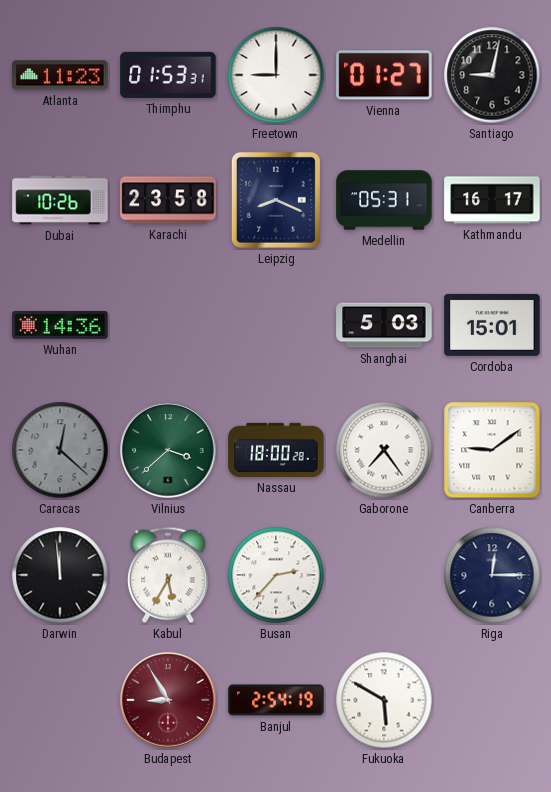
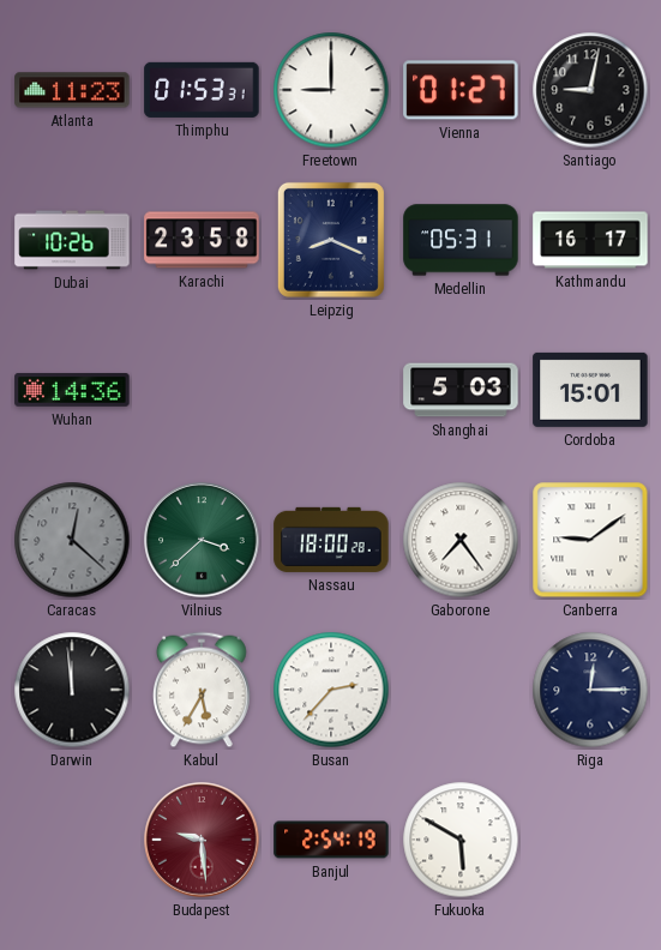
Budapest: 8:55 -> 9:29 (202, 840)
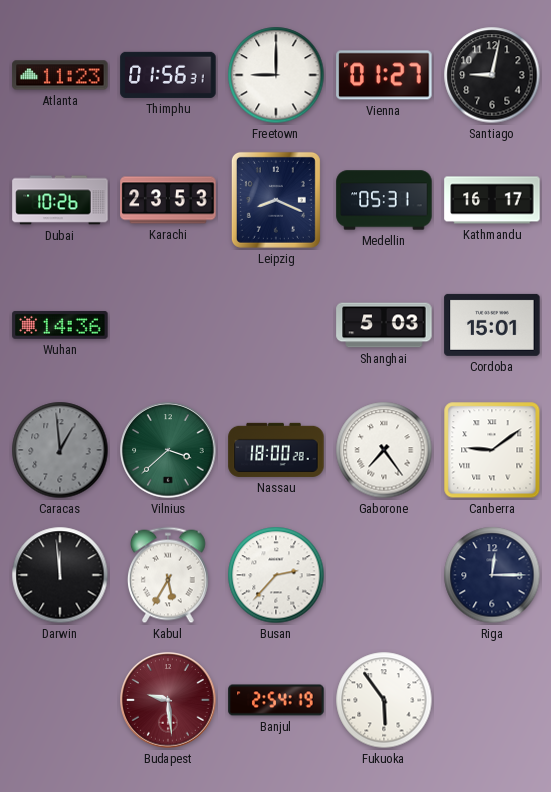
Thimphu: 01:53 -> 01:56 (168, 75)
Karachi: 23:58 -> 23:53 (168, 200)
Caracas: 12:22 -> 12:59 (60, 450)
Fukuoka: 5:50 -> 5:54 (384, 700)
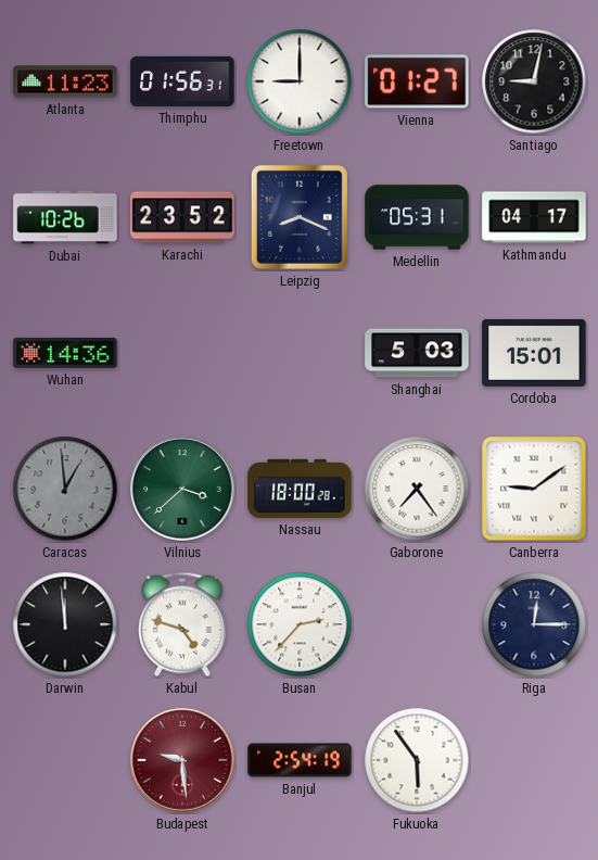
Karachi: 23:53 -> 23:52 (182, 217)
Kathmandu: 16:17 -> 04:17 (534, 217)
Kabul: 5:35 -> 4:48 (182, 624)
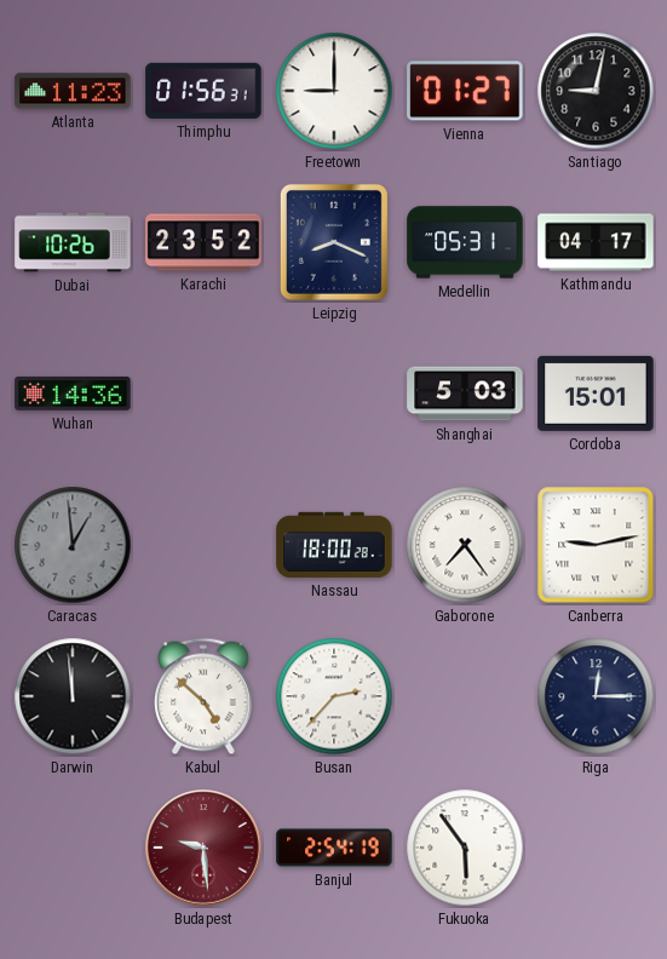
Vilnius: 3:38 -> none (182, 489)
Canberra: 9:09 -> 9:13 (596, 545)
Kabul: 4:48 -> 4:52 (203, 696)
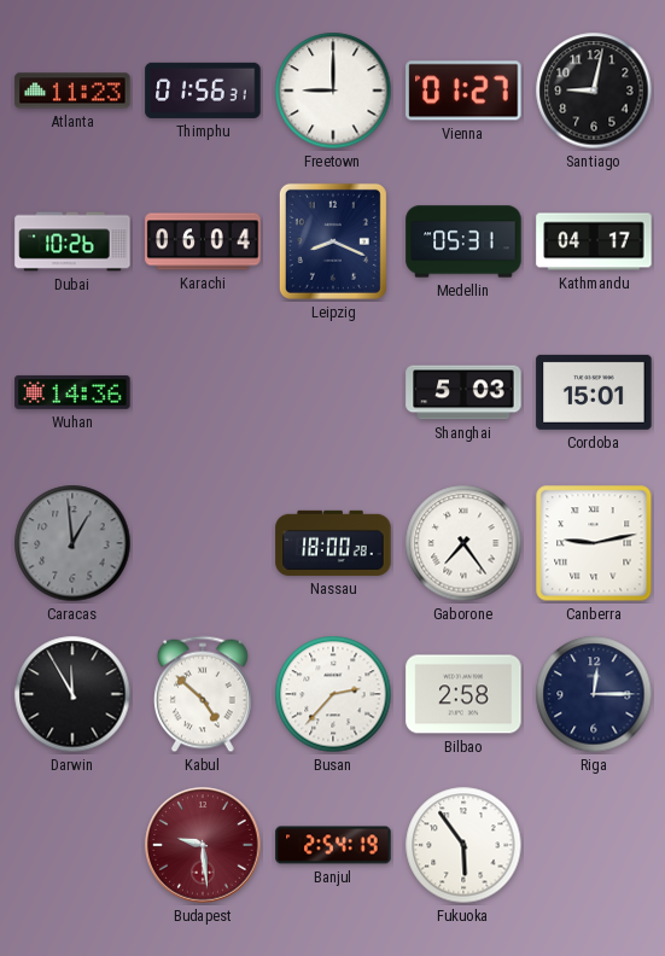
Karachi: 23:52 -> 06:04 (203, 241)
Darwin: 11:59 -> 11:55 (72, 694)
Bilbao: none -> 2:58 (463, 694)
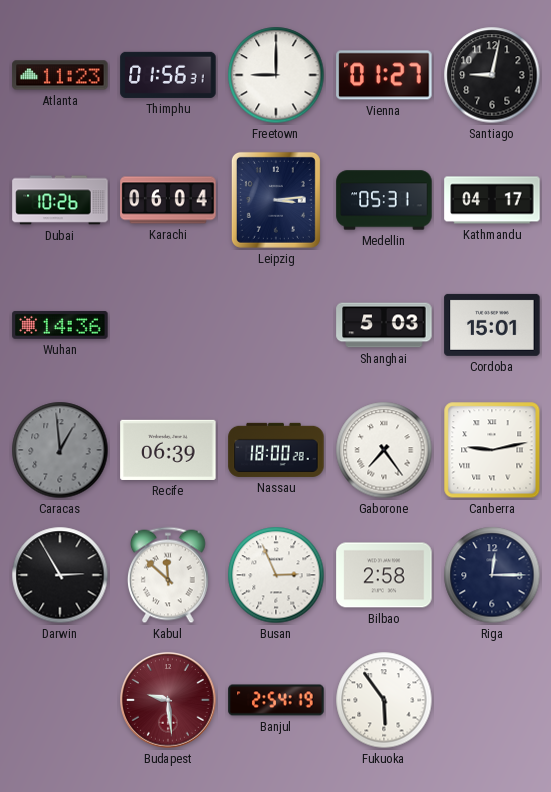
Leipzig: 8:19 -> 3:14 (276, 200)
Recife: none -> 06:39 (168, 450)
Darwin: 11:55 -> 2:55 (60, 575)
Kabul: 4:52 -> 11:52 (168, 575)
Busan: 2:37 -> 2:56 (276, 575)
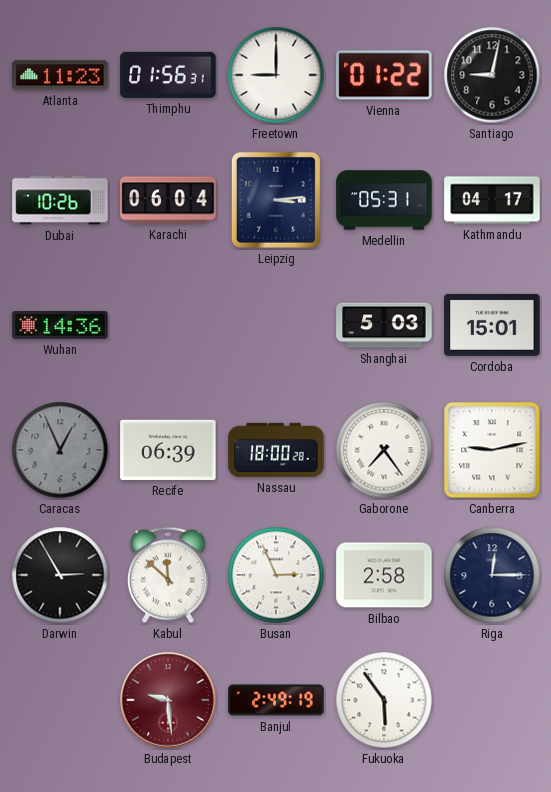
Vienna: 01:27 -> 01:22 (384, 75)
Caracas: 12:59 -> 12:56 (60, 450)
Banjul: 2:54 -> 2:49 (276, 700)
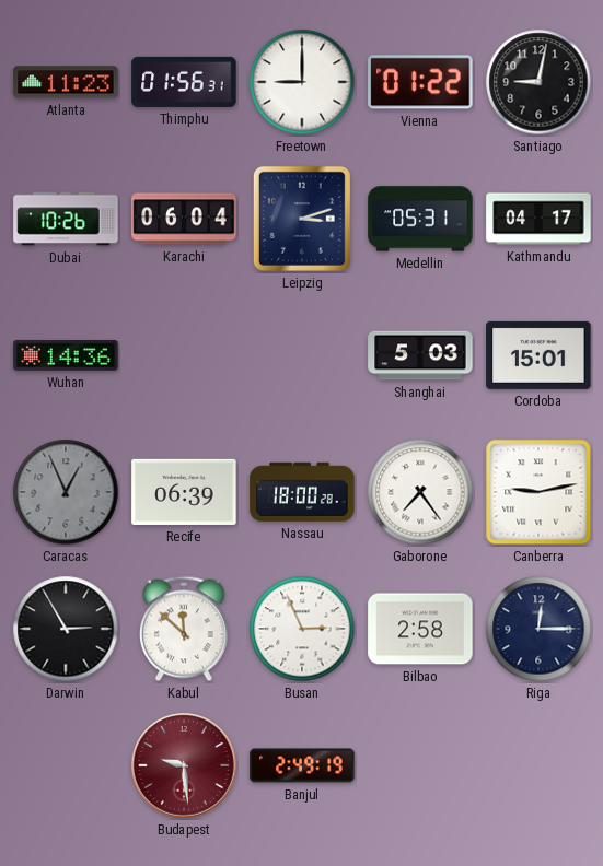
Leipzig: 3:14 -> 3:12 (302, 219)
Fukuoka: 5:54 -> none (384, 700)
